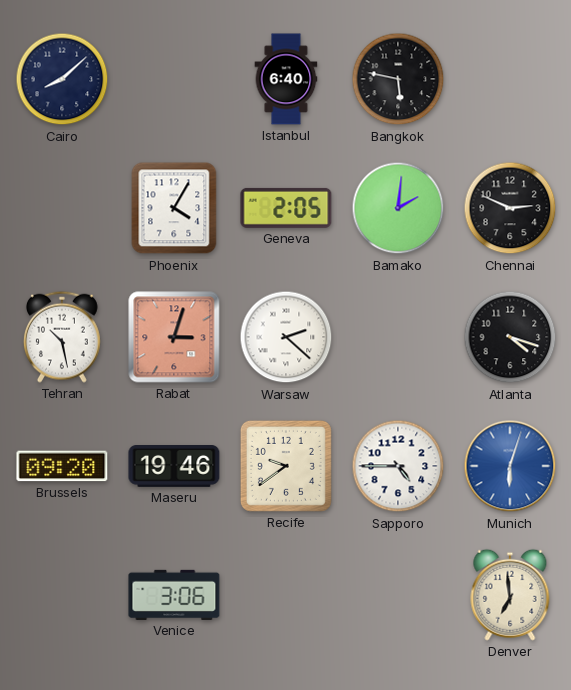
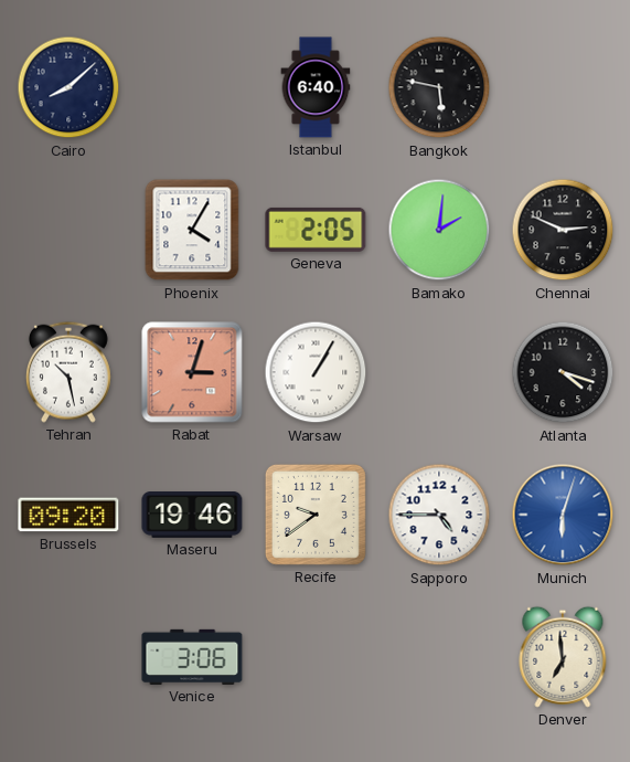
Warsaw: 2:22 -> 1:05 (316, 372)
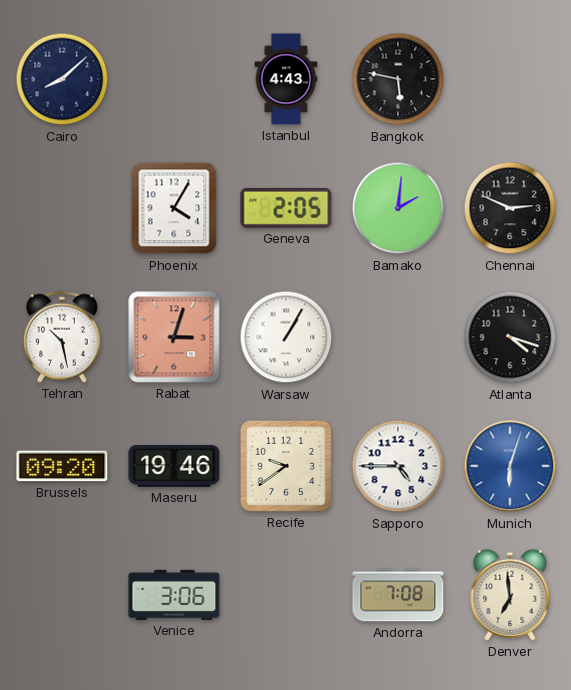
Istanbul: 6:40 -> 4:43 (286, 79)
Andorra: none -> 7:08 (398, 595)
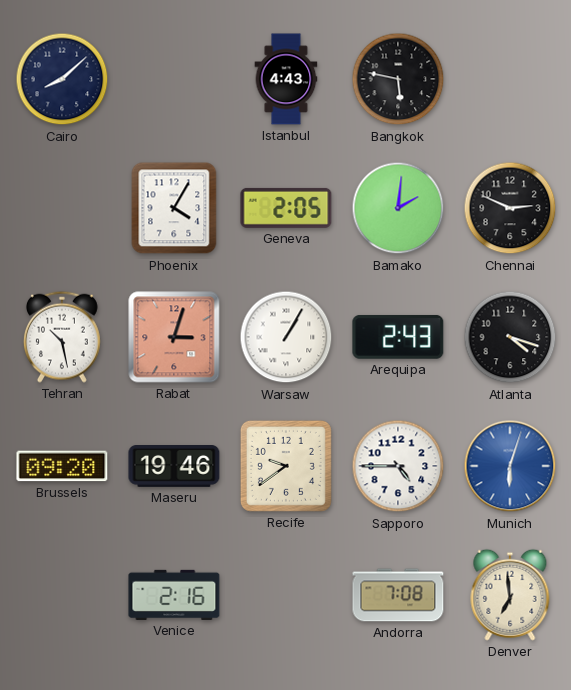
Arequipa: none -> 2:43 (398, 337)
Venice: 3:06 -> 2:16 (174, 595)
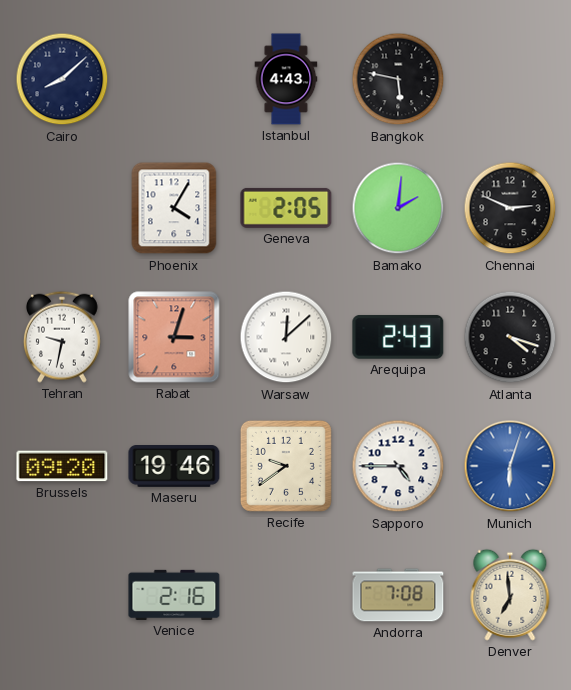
Tehran: 10:28 -> 9:32 (62, 337)
Warsaw: 1:05 -> 12:08 (286, 337)
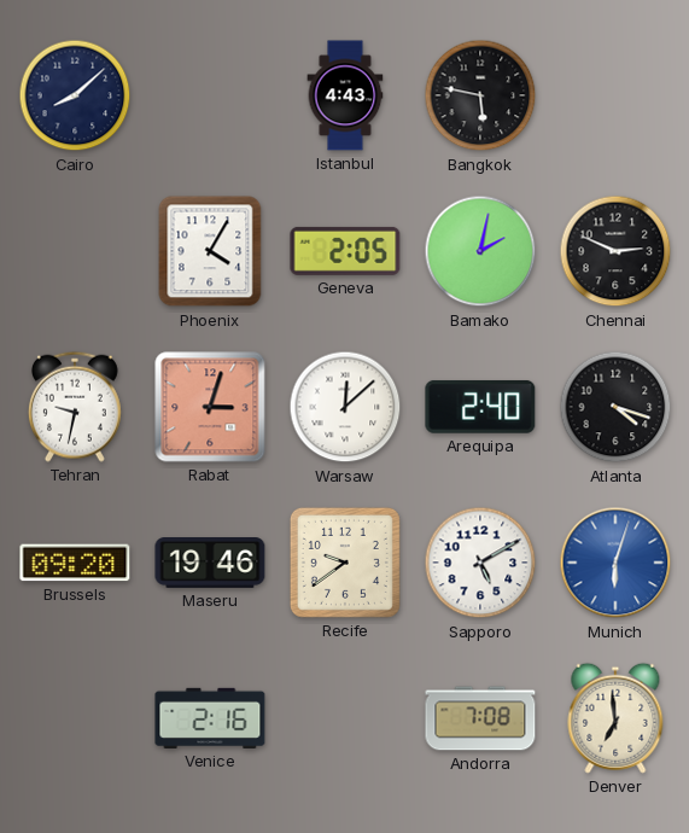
Bamako: 2:01 -> 2:02 (480, 251)
Arequipa: 2:43 -> 2:40 (480, 407)
Sapporo: 4:45 -> 5:10 (480, 563)
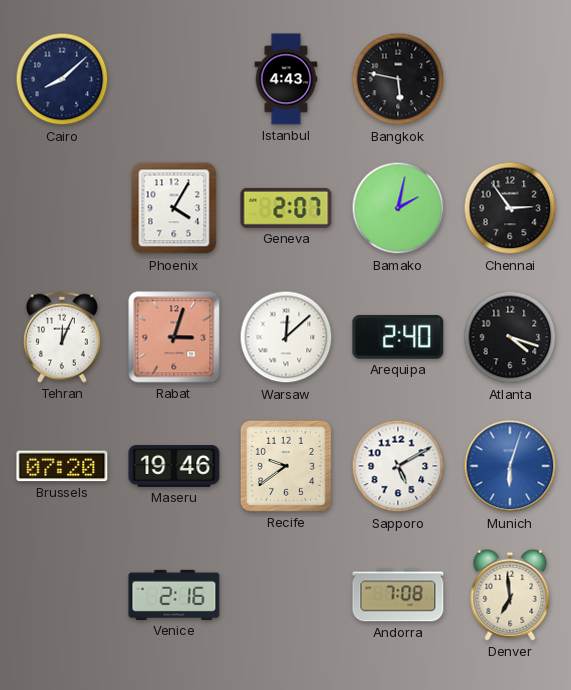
Geneva: 2:05 -> 2:07 (286, 208)
Chennai: 2:49 -> 2:54 (510, 208)
Tehran: 9:32 -> 12:04 (62, 337)
Brussels: 09:20 -> 07:20 (62, 466)
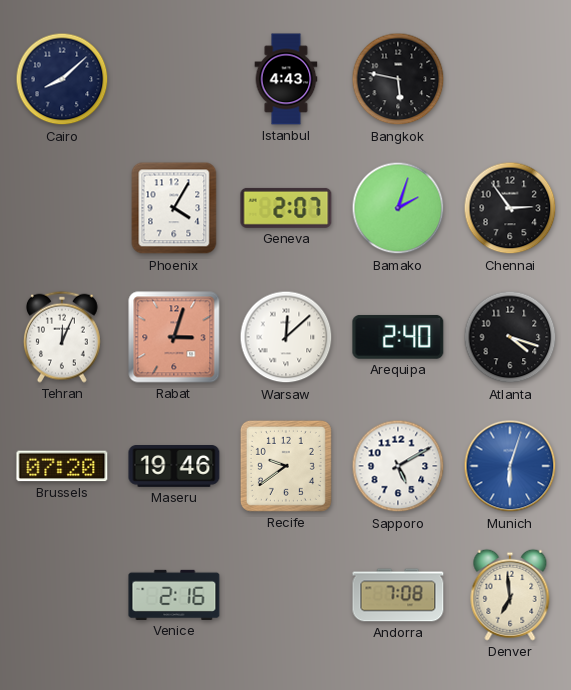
Bamako: 2:02 -> 2:03 (398, 208)
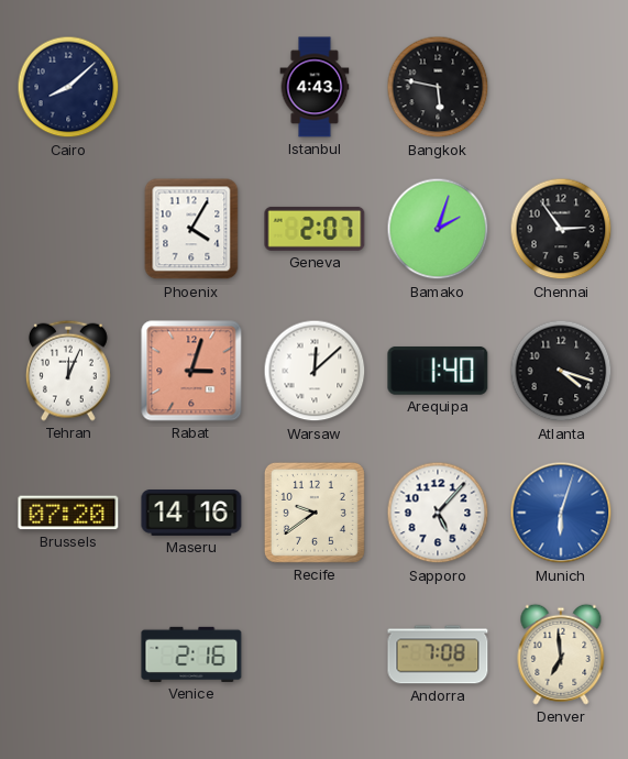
Arequipa: 2:40 -> 1:40 (438, 371)
Maseru: 19:46 -> 14:16 (191, 514)
Sapporo: 5:10 -> 5:07 (438, 513)
